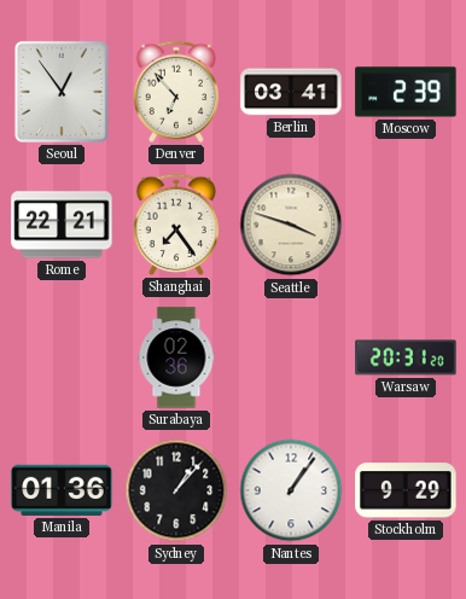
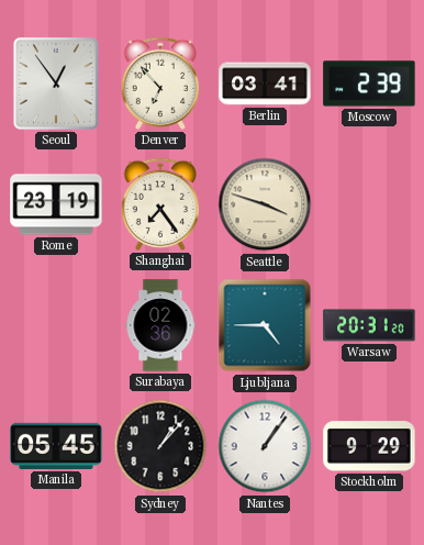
Rome: 22:21 -> 23:19 (56, 204)
Ljubljana: none -> 4:45 (265, 325)
Manila: 01:36 -> 05:45 (56, 446)
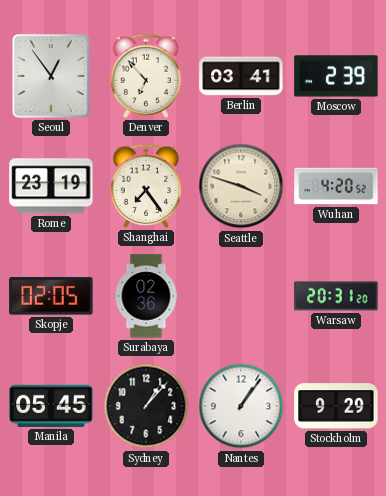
Wuhan: none -> 4:20 (336, 186)
Skopje: none -> 02:05 (51, 296)
Ljubljana: 4:45 -> none (265, 325)
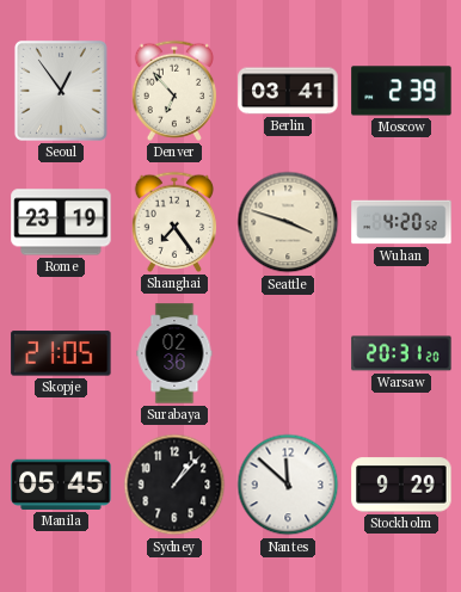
Skopje: 02:05 -> 21:05 (61, 353)
Nantes: 1:06 -> 11:52 (288, 485)
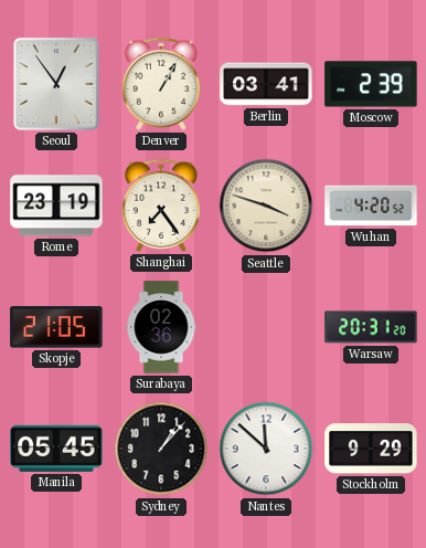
Denver: 6:53 -> 1:05 (161, 84)
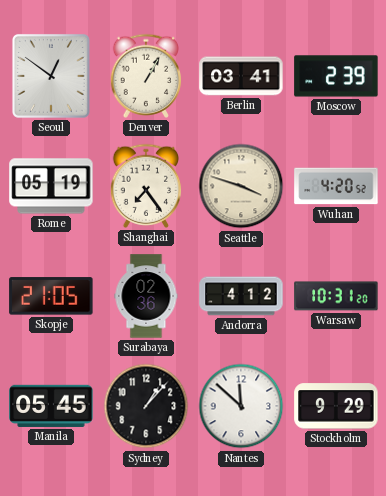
Seoul: 12:54 -> 12:51 (51, 76)
Rome: 23:19 -> 05:19 (51, 186)
Andorra: none -> 4:12 (241, 296)
Warsaw: 20:31 -> 10:31 (336, 296)
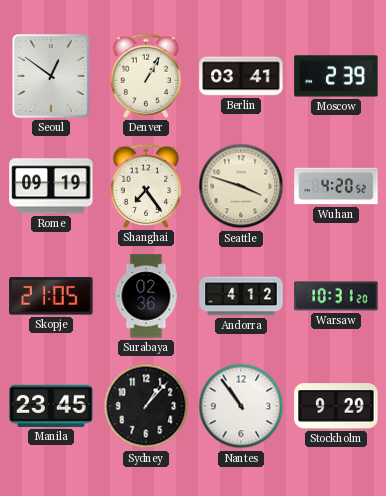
Rome: 05:19 -> 09:19 (51, 186)
Manila: 05:45 -> 23:45 (51, 406)
Nantes: 11:52 -> 10:54 (241, 406)
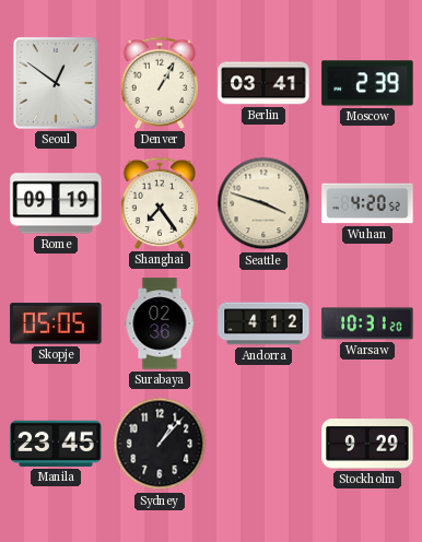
Skopje: 21:05 -> 05:05 (56, 323)
Nantes: 10:54 -> none (241, 406)
